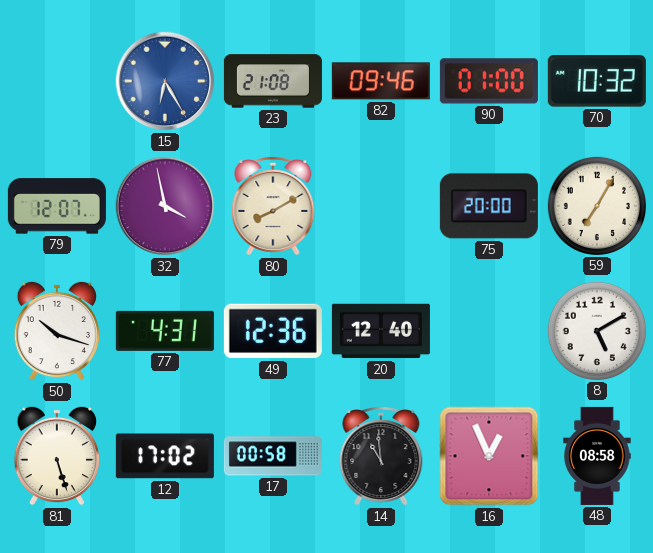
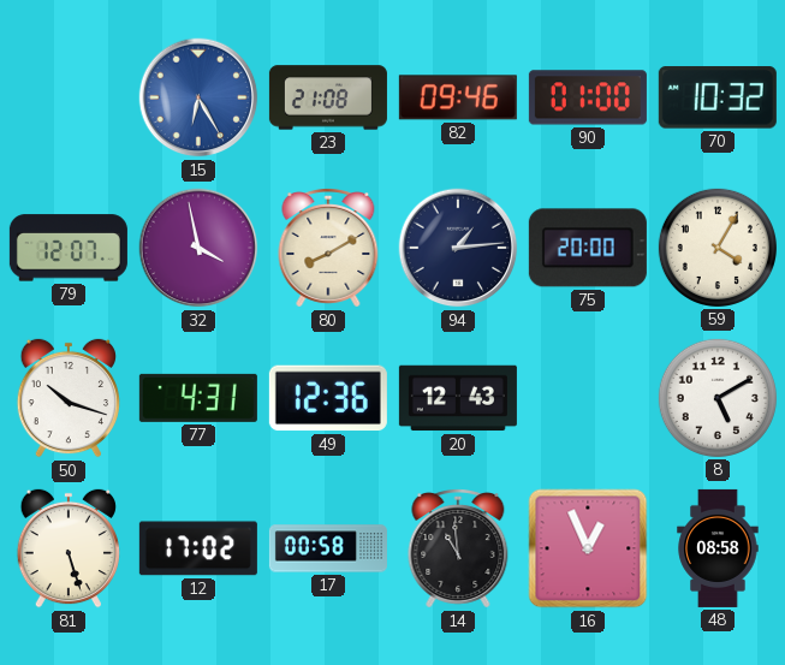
94: none -> 1:14 (458, 248)
59: 7:05 -> 4:05 (718, 248)
20: 12:40 -> 12:43 (458, 398)
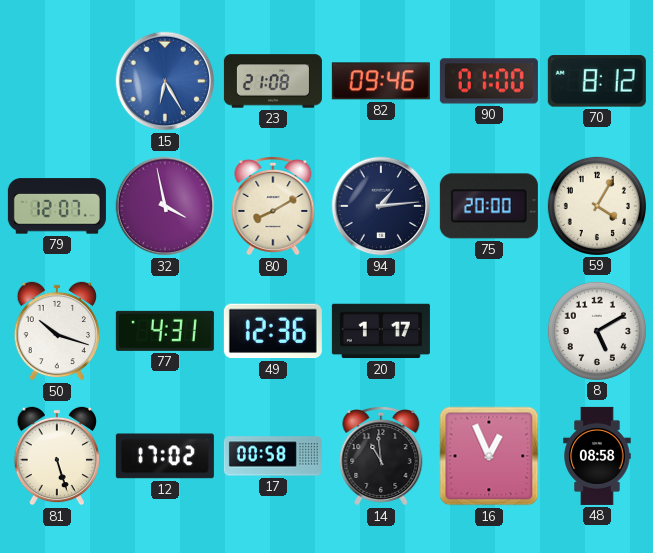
70: 10:32 -> 8:12 (597, 81)
20: 12:43 -> 1:17 (381, 331)
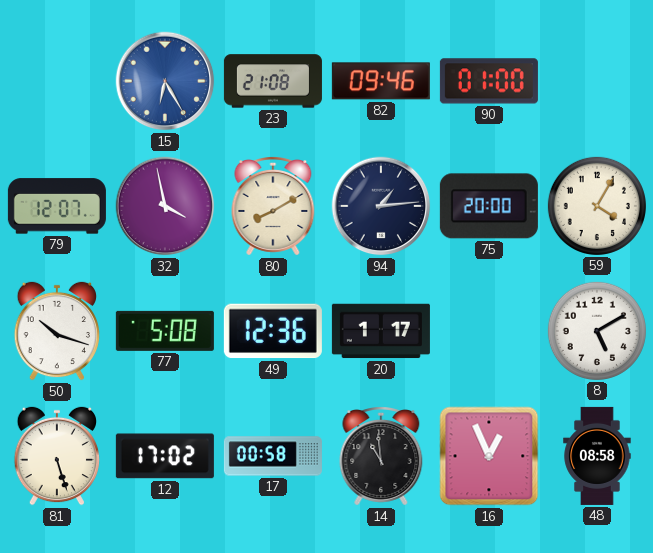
70: 8:12 -> none (597, 81)
77: 4:31 -> 5:08 (165, 331)
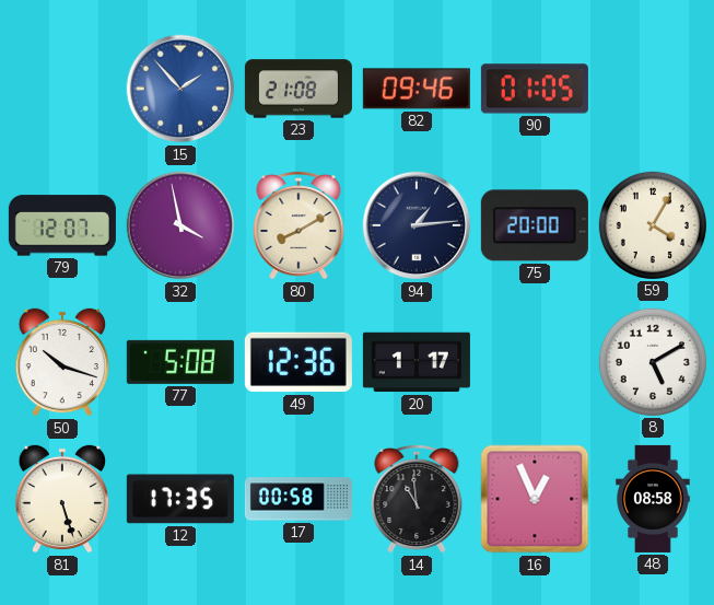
15: 6:25 -> 1:53 (180, 89)
90: 01:00 -> 01:05 (535, 89)
12: 17:02 -> 17:35 (180, 499)
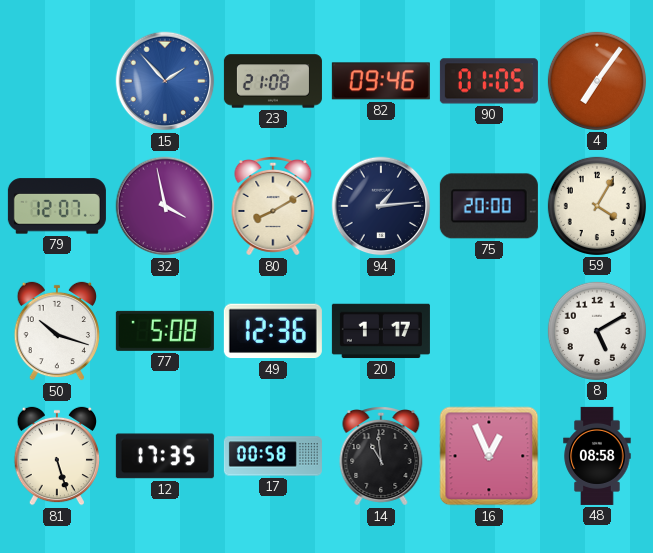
4: none -> 7:06 (597, 81)
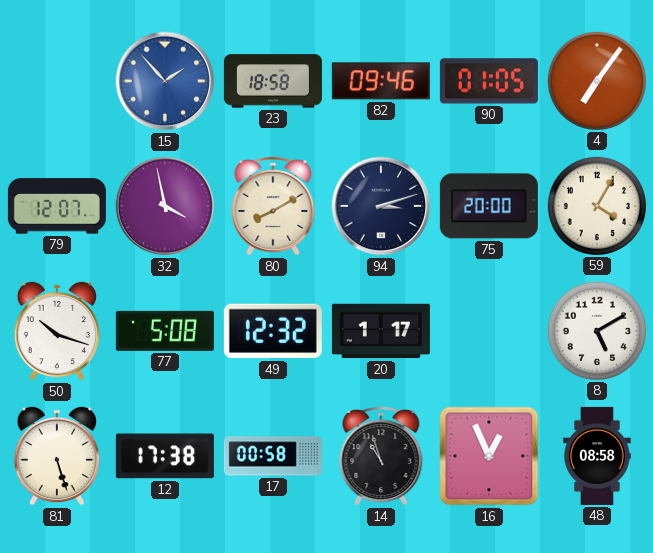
23: 21:08 -> 18:58 (273, 81)
94: 1:14 -> 3:12 (381, 206)
49: 12:36 -> 12:32 (273, 331)
12: 17:35 -> 17:38 (165, 456)
14: 10:59 -> 10:57 (381, 457)
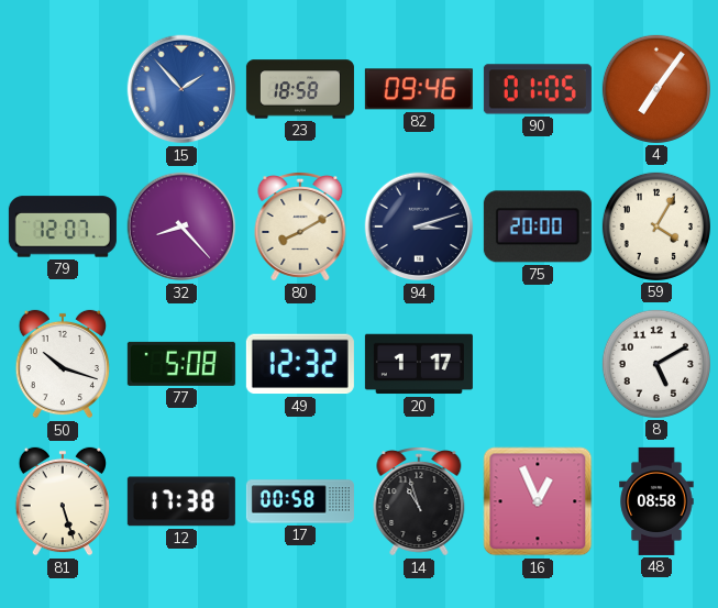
32: 3:58 -> 8:23 (181, 226)
